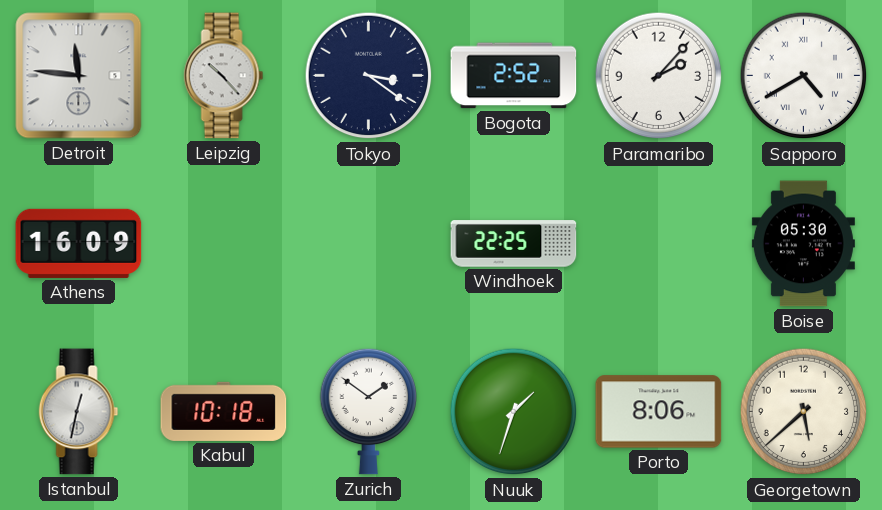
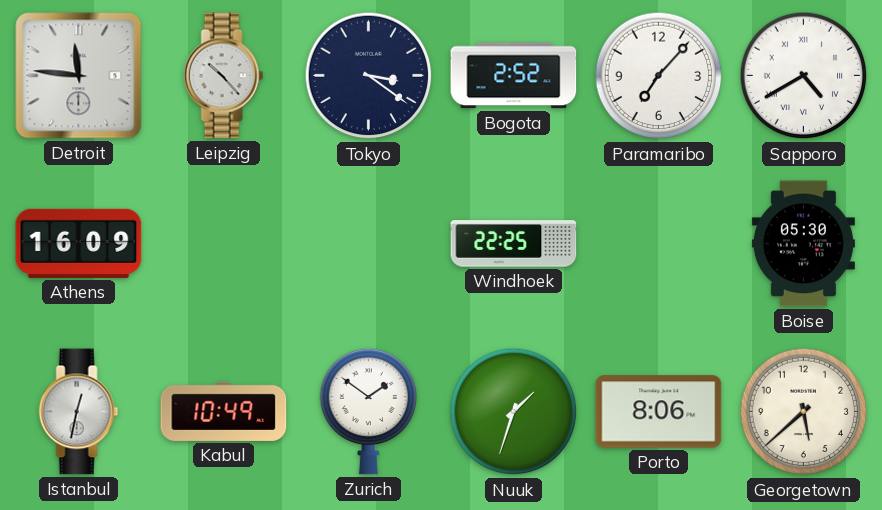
Paramaribo: 2:07 -> 7:07 (659, 76)
Kabul: 10:18 -> 10:49 (224, 411)
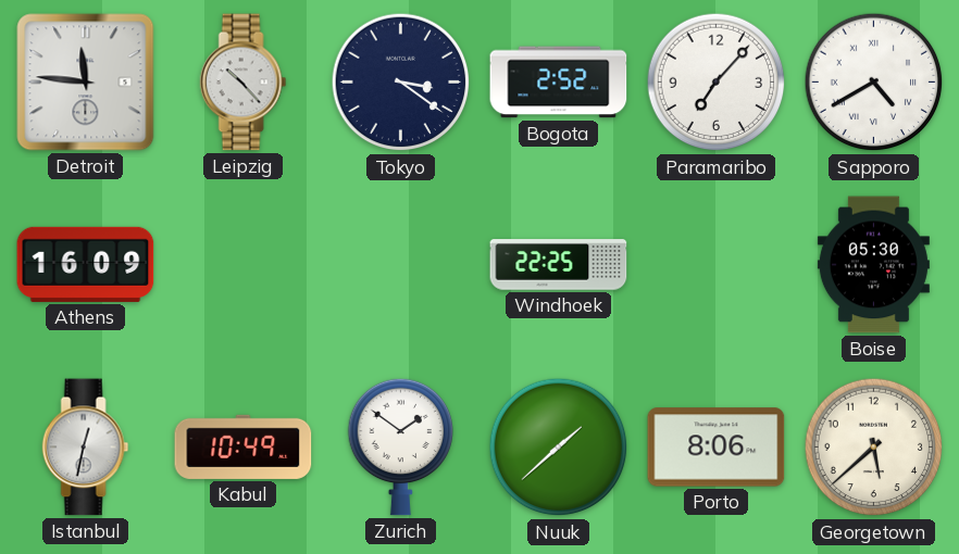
Nuuk: 1:33 -> 1:38 (559, 448)
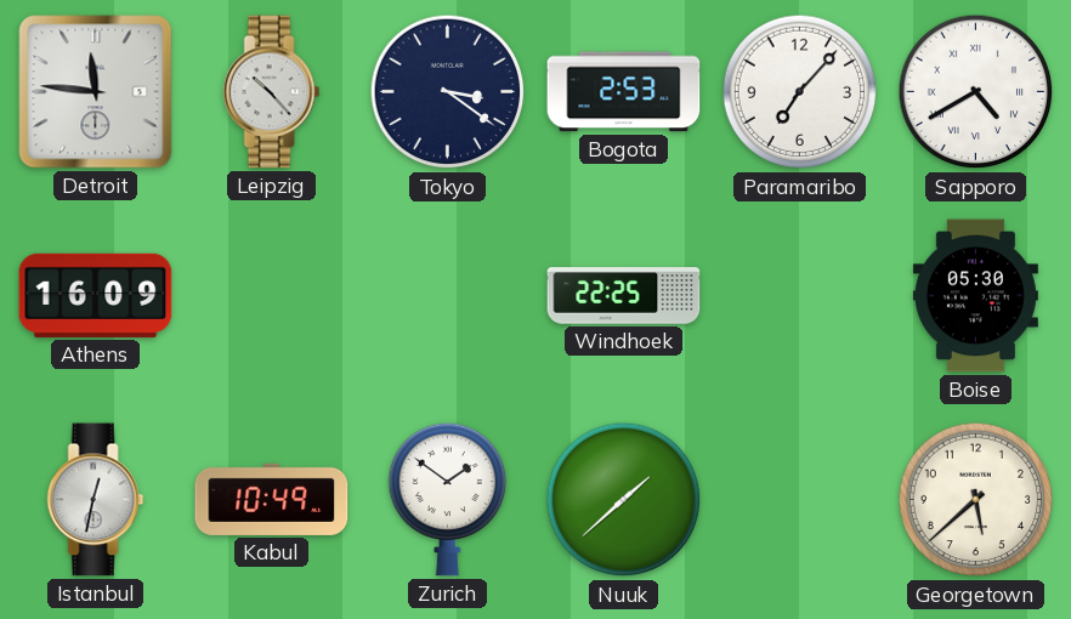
Bogota: 2:52 -> 2:53 (624, 92)
Porto: 8:06 -> none (717, 448)
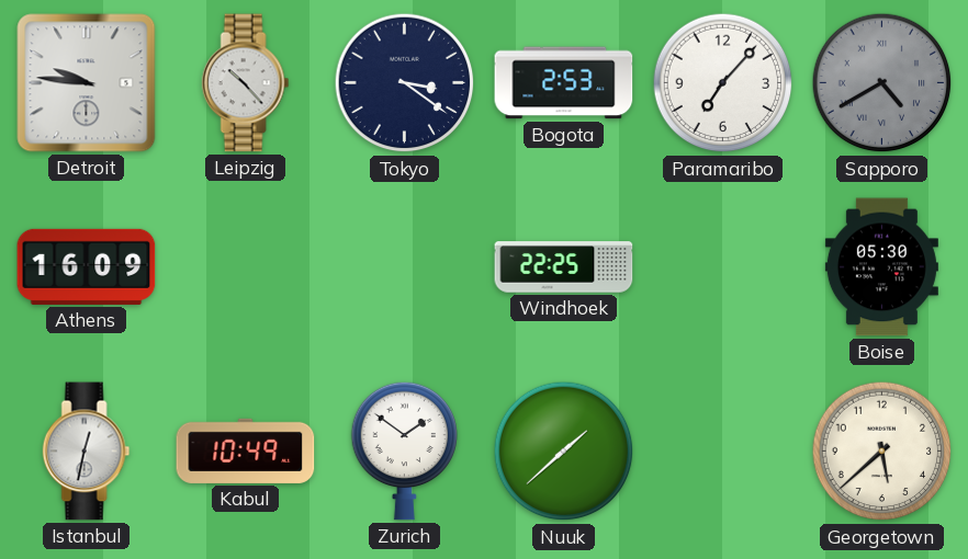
Detroit: 11:46 -> 9:46 (87, 83)
Sapporo dial: white -> grey (882, 83)
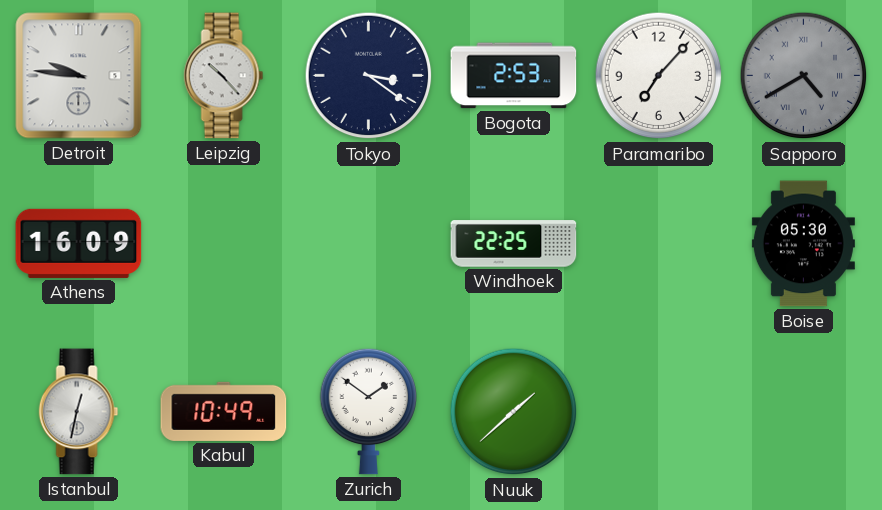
Georgetown: 5:38 -> none (882, 452)
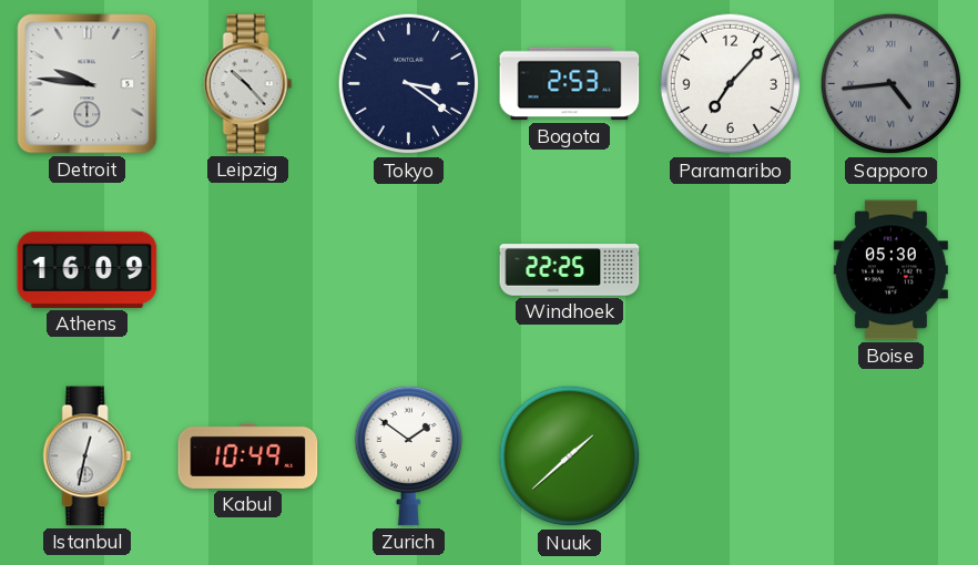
Sapporo: 4:40 -> 4:44 (892, 84)
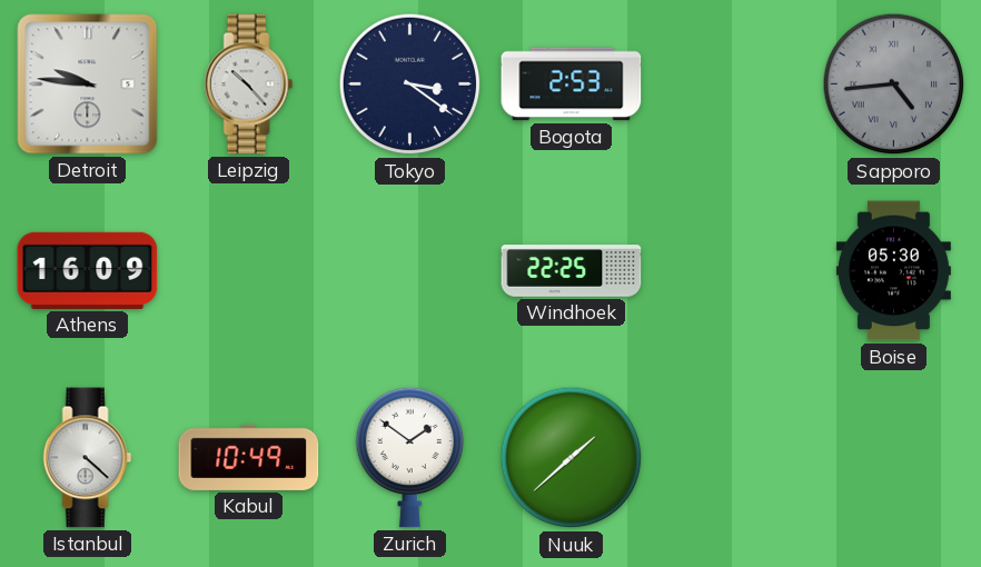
Paramaribo: 7:07 -> none (731, 84)
Istanbul: 12:32 -> 4:22 (88, 458)
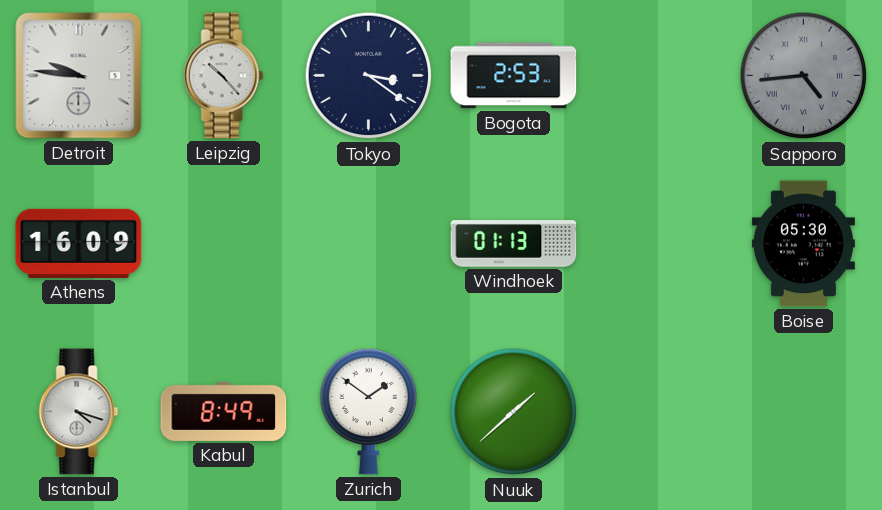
Windhoek: 22:25 -> 01:13 (514, 244)
Istanbul: 4:22 -> 4:18 (79, 412)
Kabul: 10:49 -> 8:49 (224, 411)
